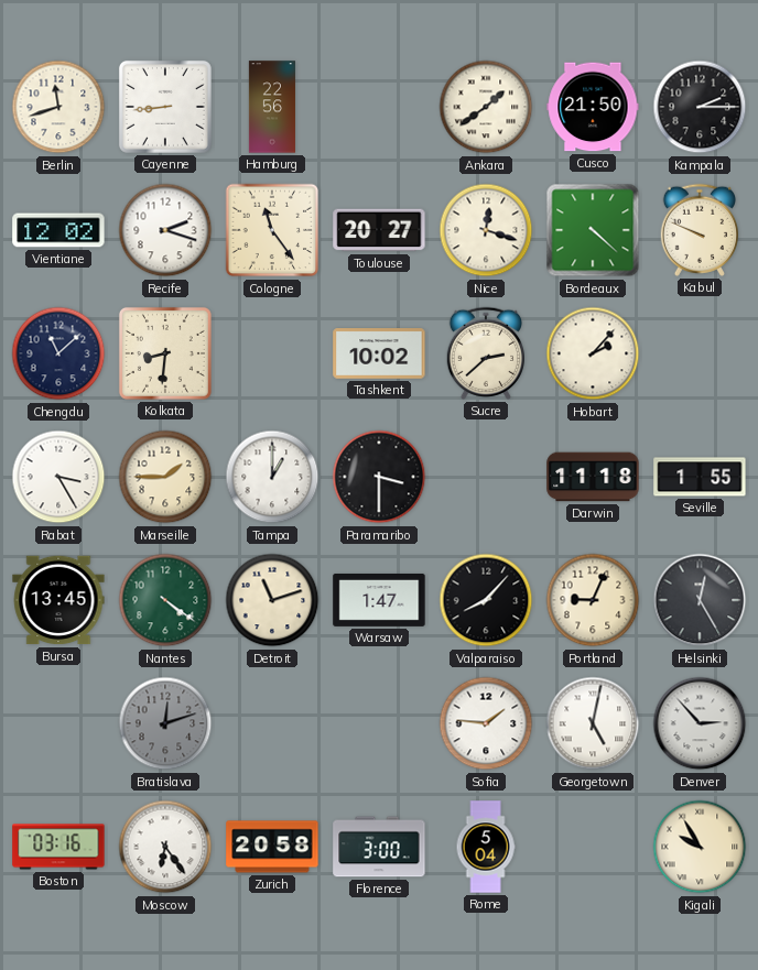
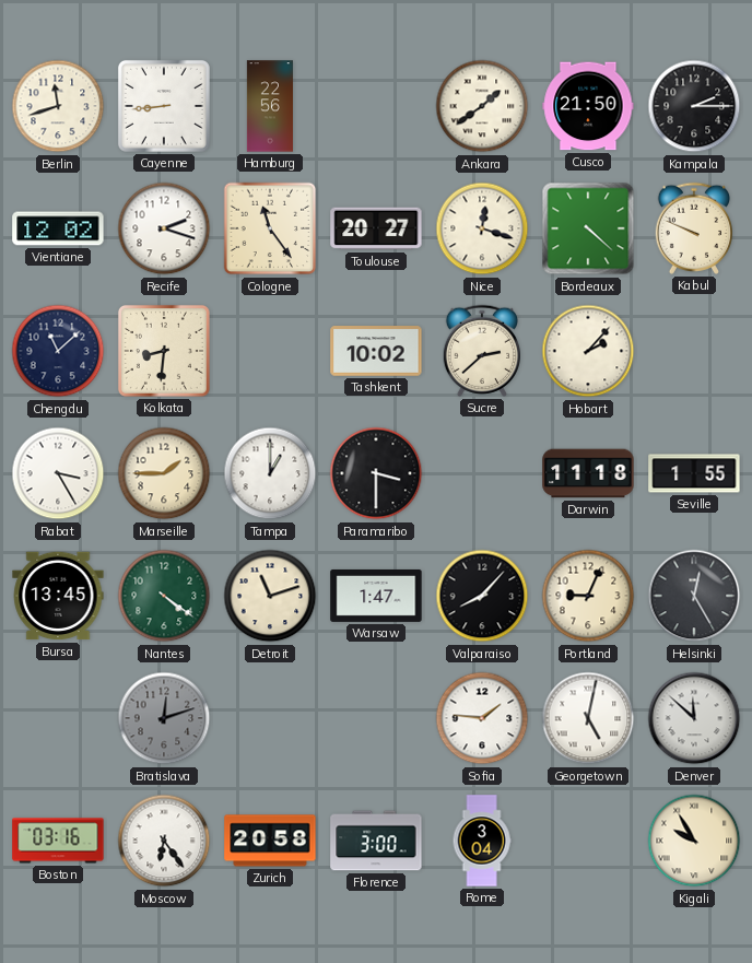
Denver: 2:53 -> 11:52 (694, 718)
Rome: 5:04 -> 3:04 (482, 841)
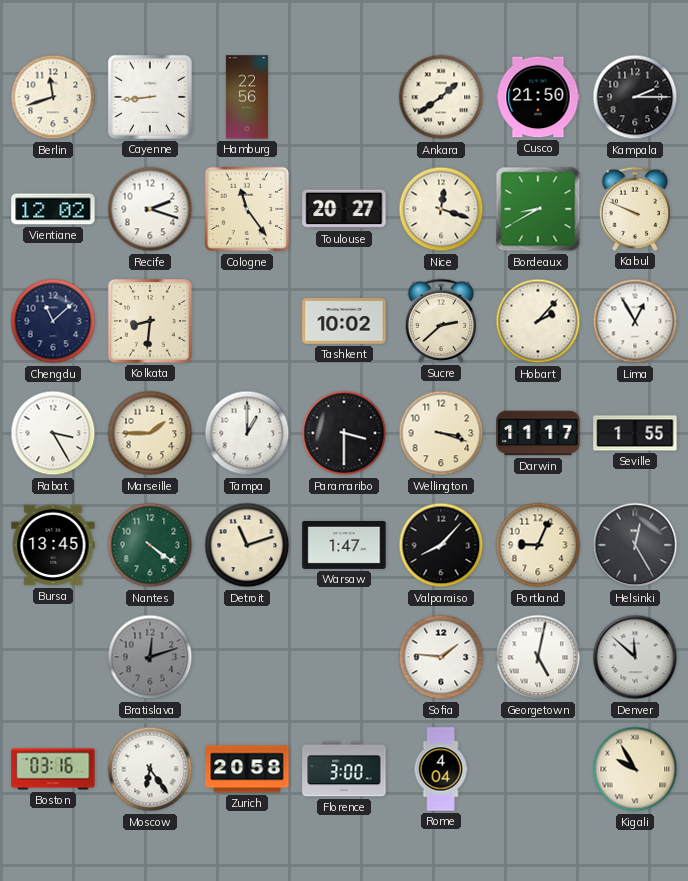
Bordeaux: 4:22 -> 8:40 (538, 209)
Lima: none -> 12:55 (635, 321)
Wellington: none -> 3:18 (441, 433)
Darwin: 11:18 -> 11:17 (538, 433)
Rome: 3:04 -> 4:04 (441, 769)
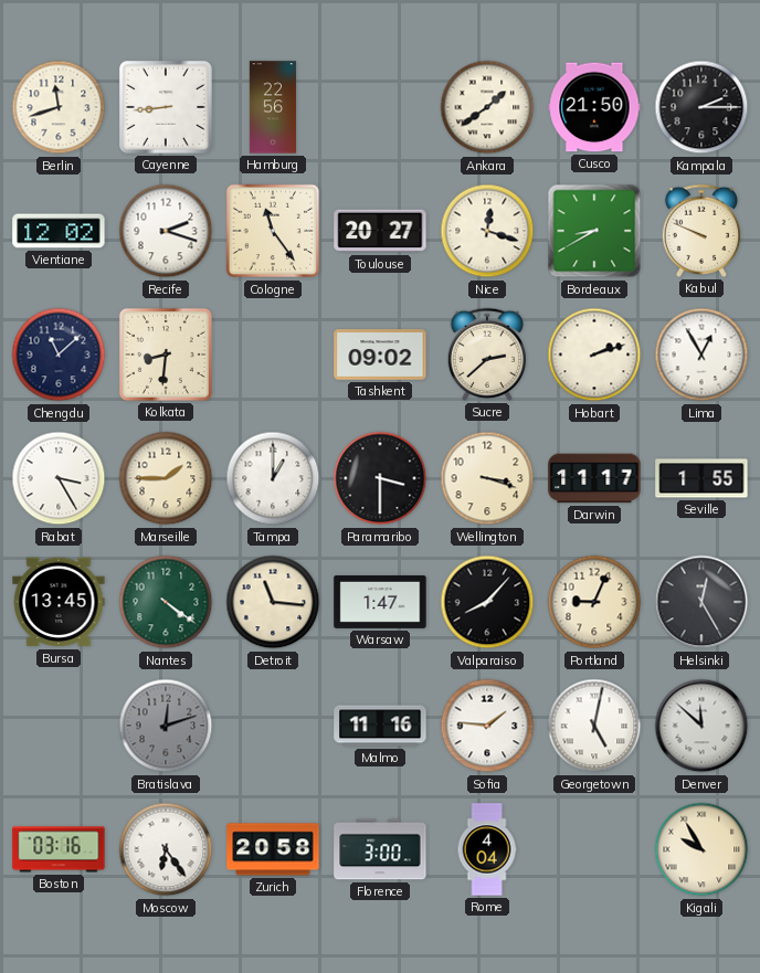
Tashkent: 10:02 -> 09:02 (380, 355)
Hobart: 2:07 -> 2:12 (594, 355)
Detroit: 11:12 -> 11:16 (273, 602)
Malmo: none -> 11:16 (380, 726)
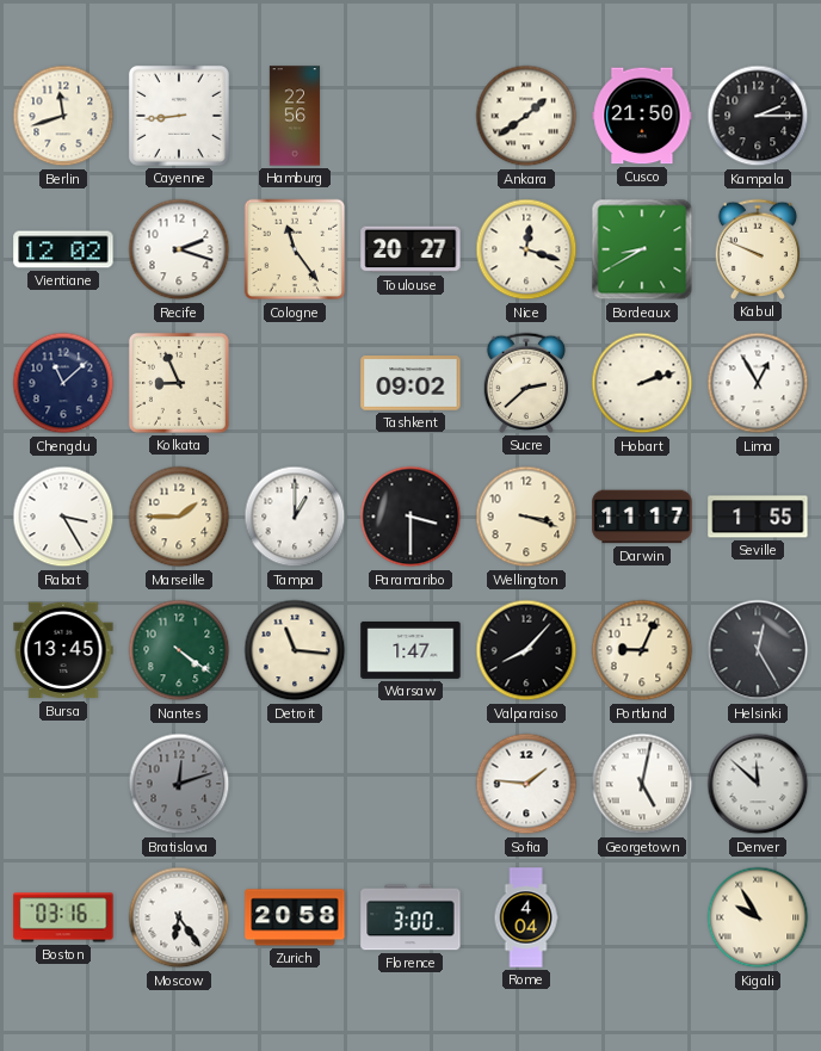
Kolkata: 8:31 -> 8:56 (179, 383)
Malmo: 11:16 -> none (380, 726)
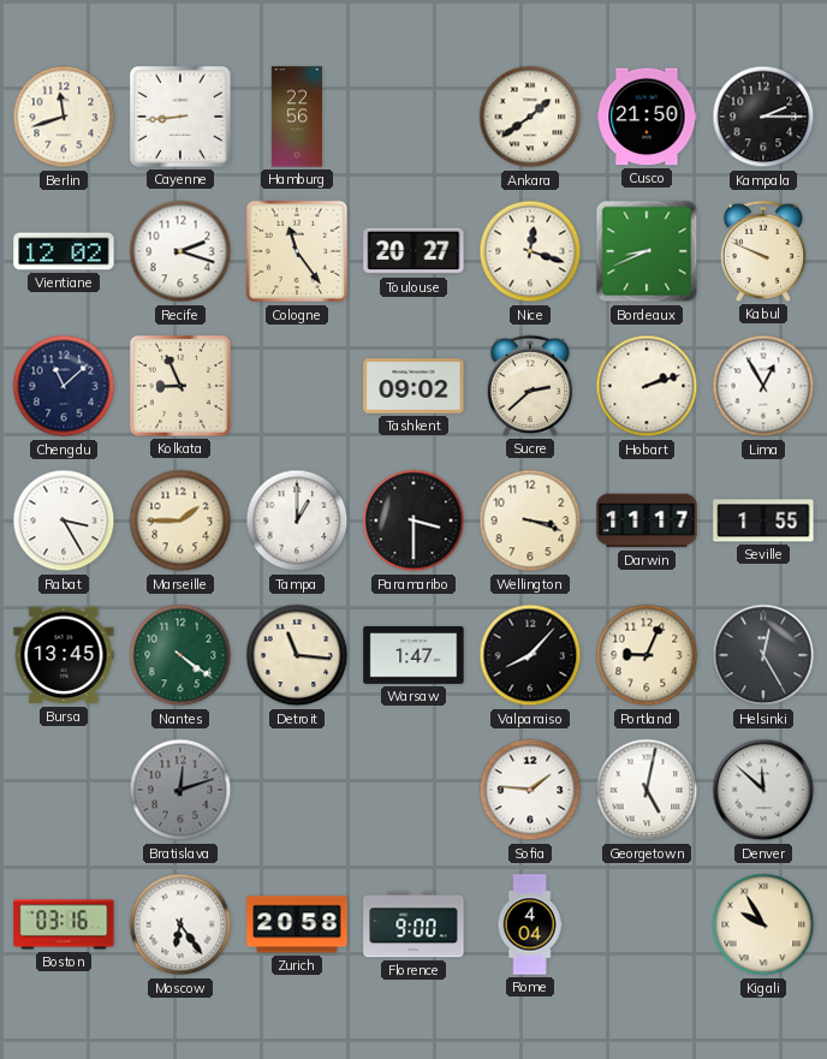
Bordeaux: 8:40 -> 8:41 (647, 251)
Florence: 3:00 -> 9:00 (413, 924)
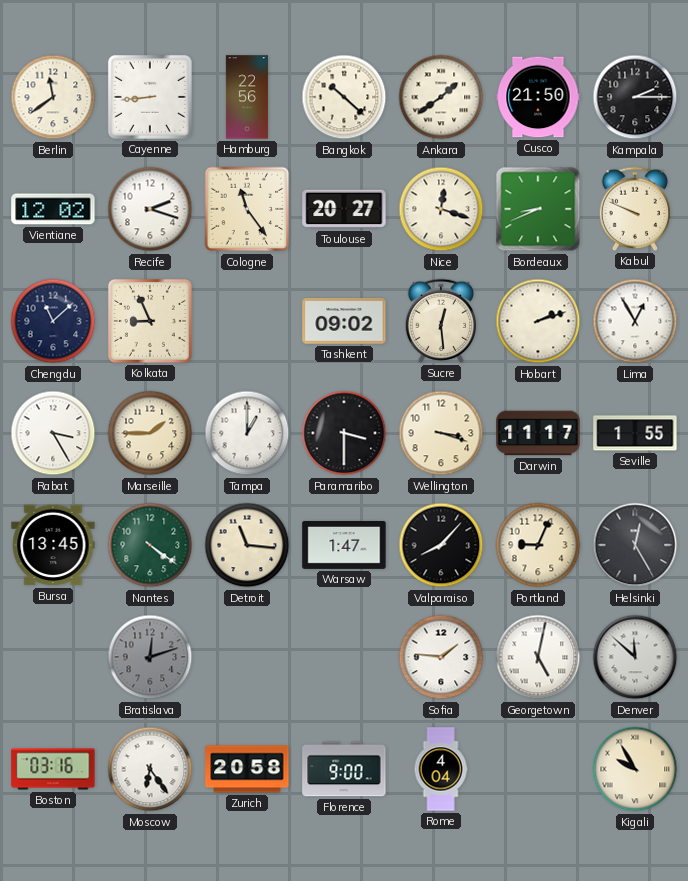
Berlin: 11:42 -> 11:39 (53, 97)
Bangkok: none -> 10:22 (344, 97)
Sucre: 2:38 -> 12:29 (440, 321)
